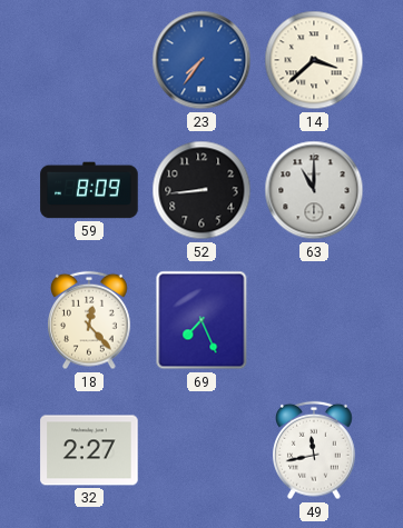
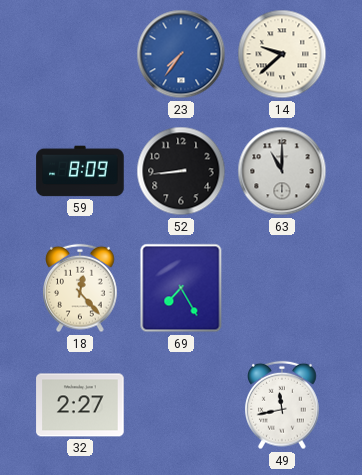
14: 3:38 -> 9:38 (282, 54)
69: 7:26 -> 7:25 (181, 288)
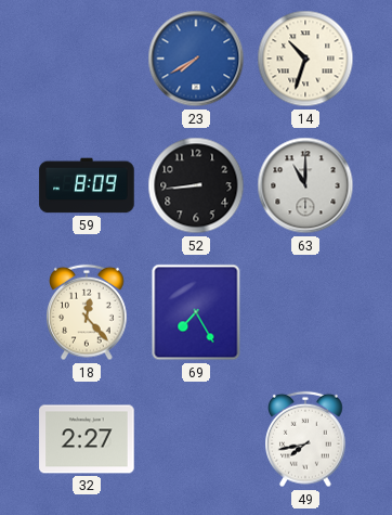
23: 7:36 -> 7:40 (196, 59)
14: 9:38 -> 10:33 (305, 59)
49: 11:43 -> 7:43 (305, 439)
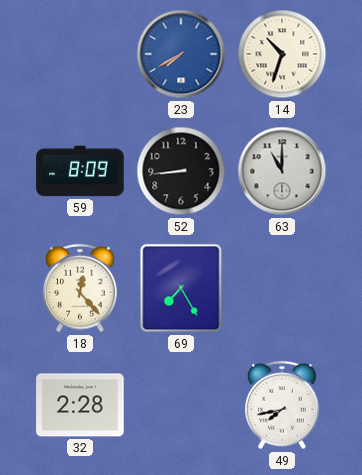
32: 2:27 -> 2:28 (80, 405)
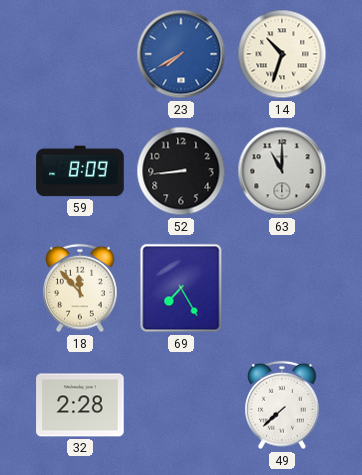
18: 12:23 -> 11:53 (80, 288)
49: 7:43 -> 7:38 (282, 405)
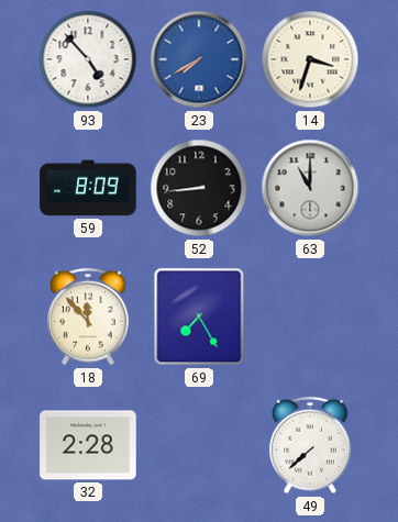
93: none -> 4:53 (88, 59)
14: 10:33 -> 3:33 (310, 59)
